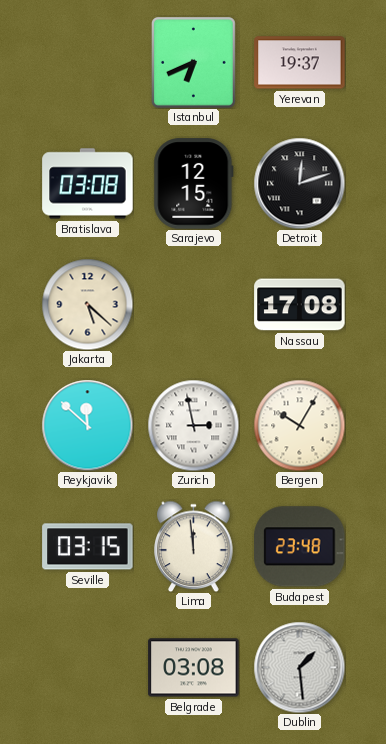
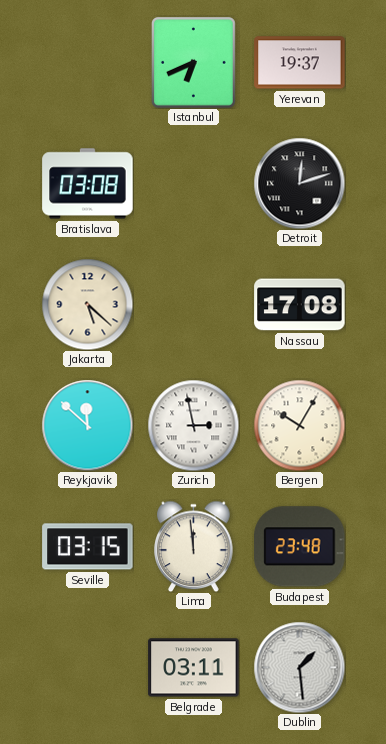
Sarajevo: 12:15 -> none (194, 184)
Belgrade: 03:08 -> 03:11 (194, 668)
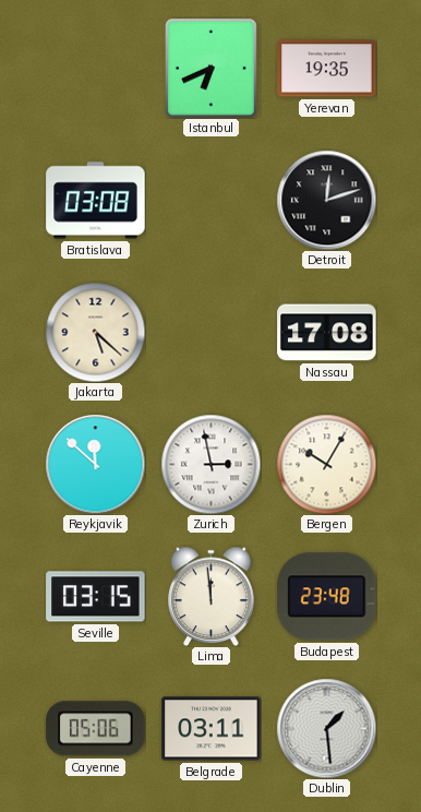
Yerevan: 19:37 -> 19:35 (327, 69)
Cayenne: none -> 05:06 (96, 729)
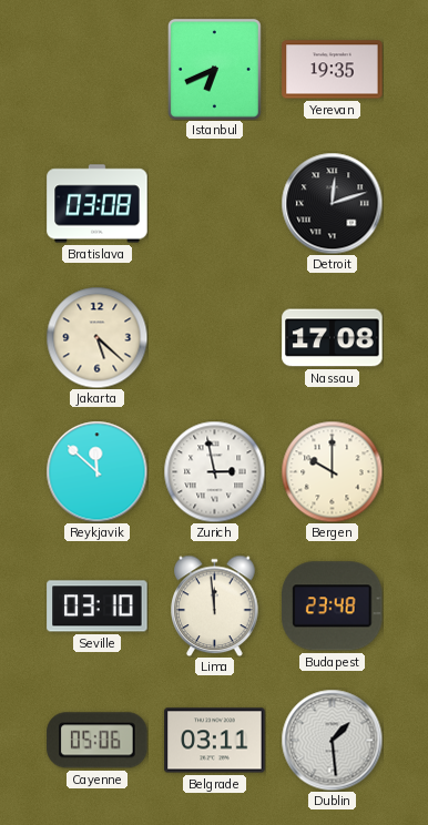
Bergen: 10:05 -> 10:00 (332, 471)
Seville: 03:15 -> 03:10 (98, 607)
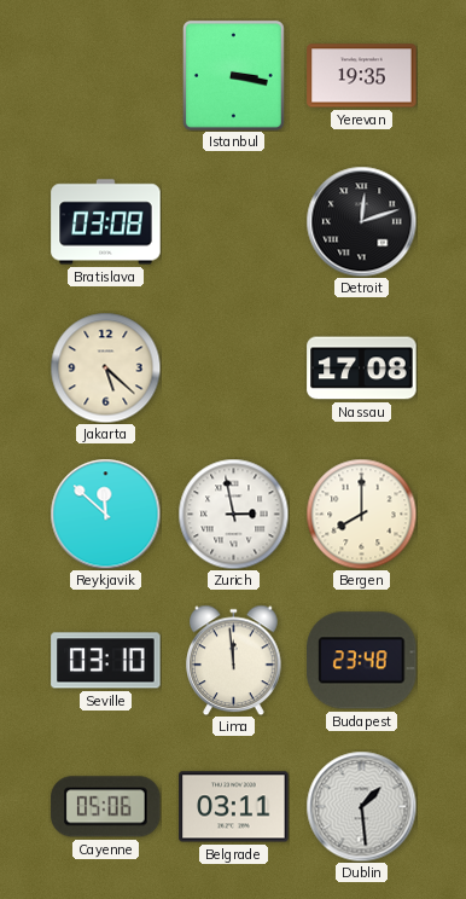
Istanbul: 6:41 -> 3:17 (233, 75)
Bergen: 10:00 -> 8:00 (361, 514)
